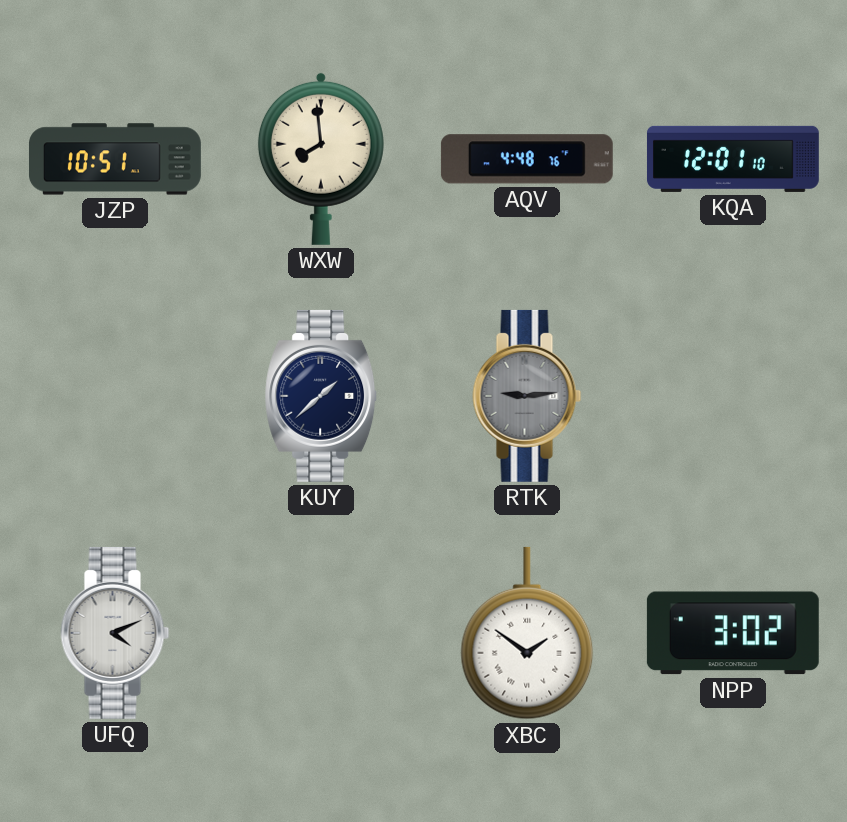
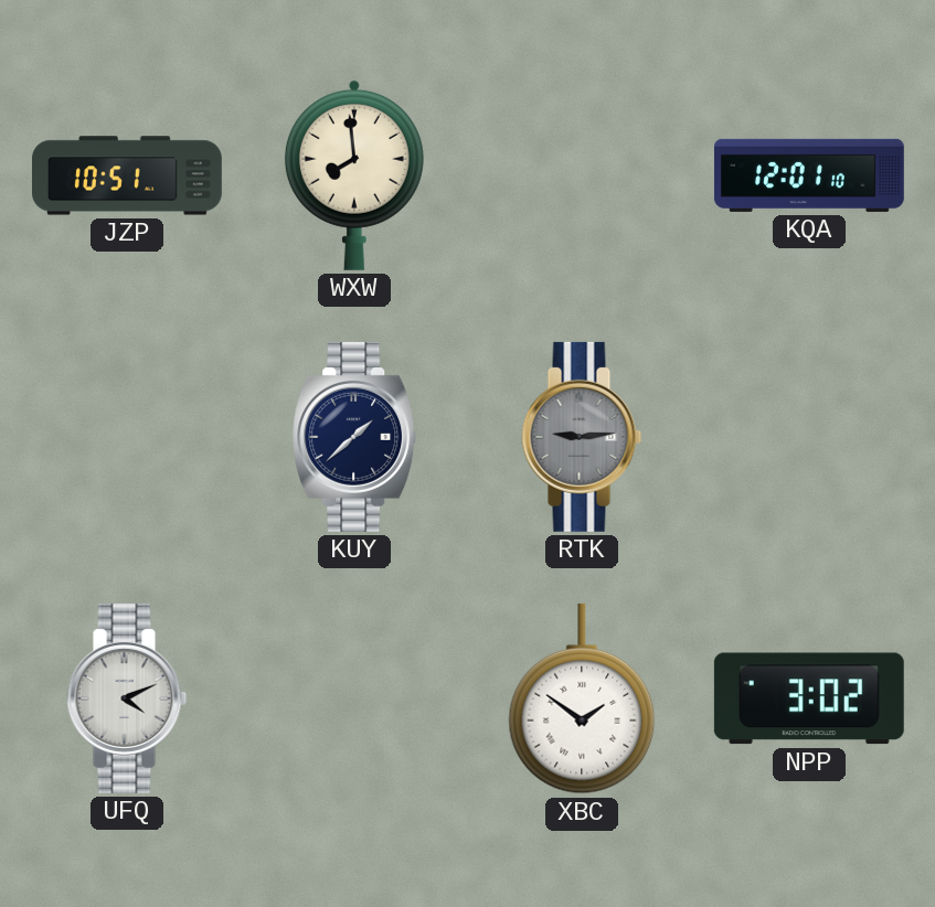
AQV: 4:48 -> none (527, 159)
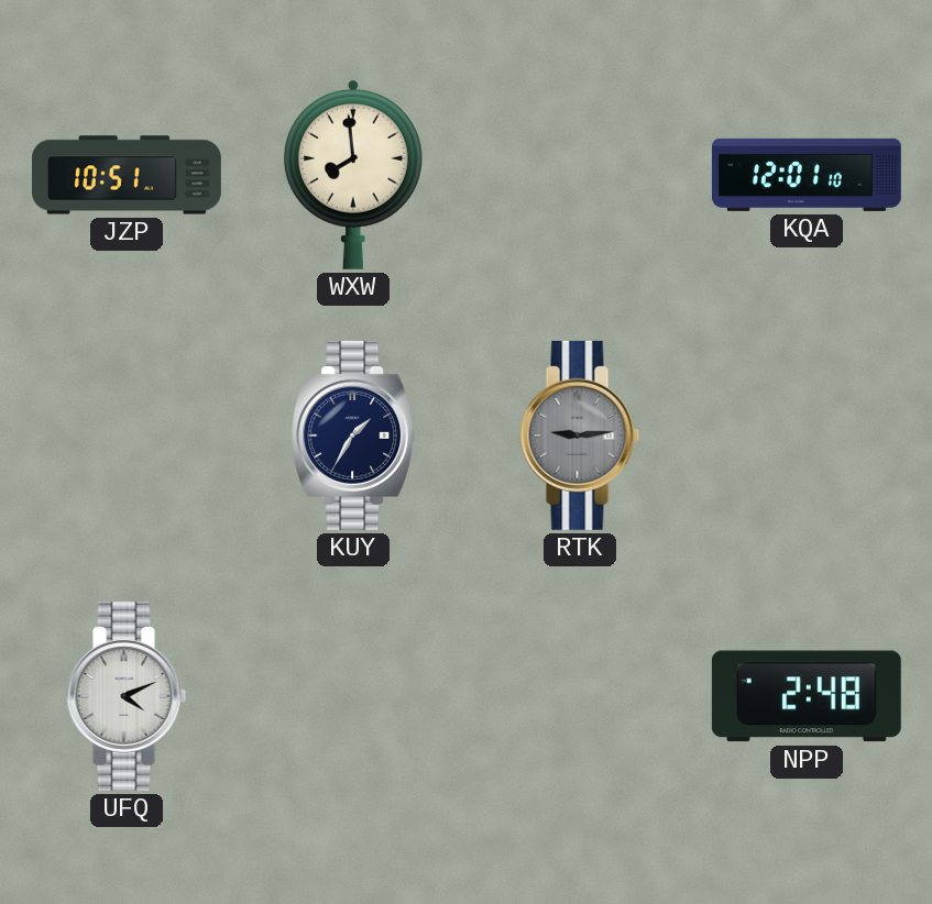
KUY: 1:38 -> 1:35 (353, 436)
XBC: 1:51 -> none (582, 698)
NPP: 3:02 -> 2:48 (807, 696)
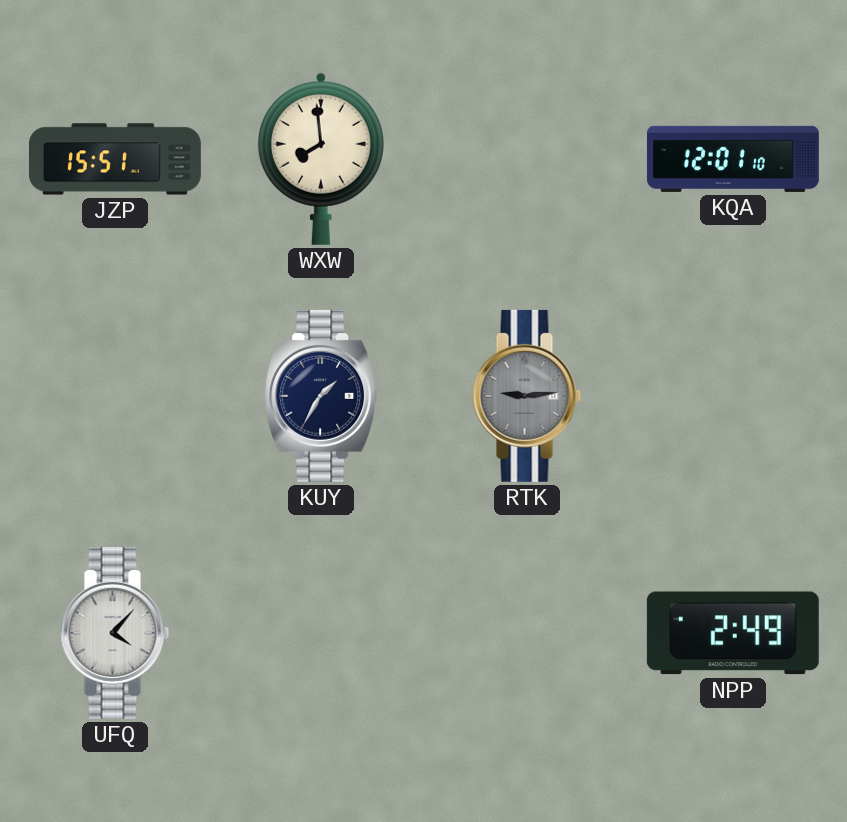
JZP: 10:51 -> 15:51 (115, 159)
UFQ: 4:11 -> 4:07 (115, 633)
NPP: 2:48 -> 2:49 (733, 633)
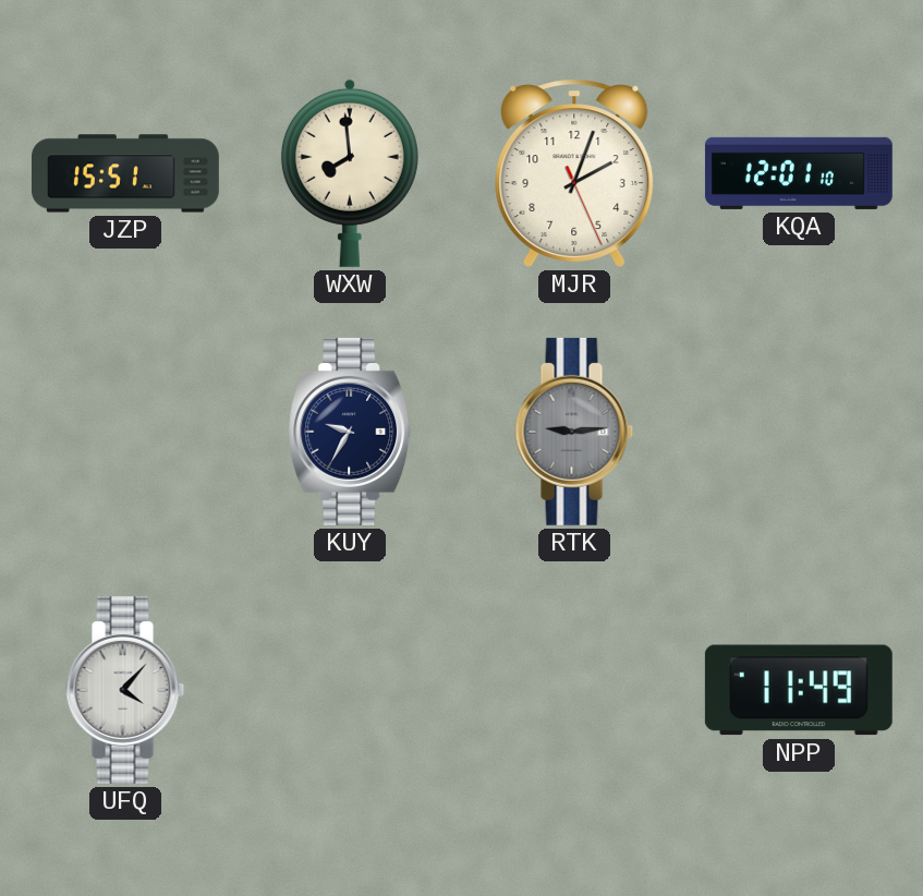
MJR: none -> 2:03 (574, 173)
KUY: 1:35 -> 9:35 (350, 432)
NPP: 2:49 -> 11:49 (799, 690)
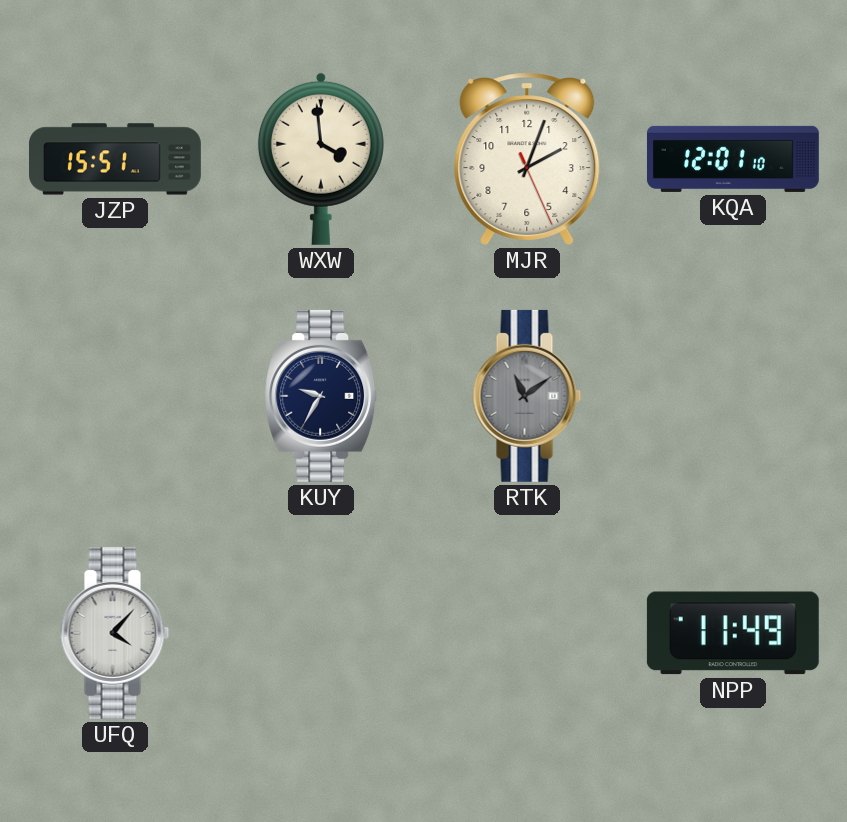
WXW: 7:59 -> 3:59 (321, 159)
RTK: 9:14 -> 11:09 (527, 396)
